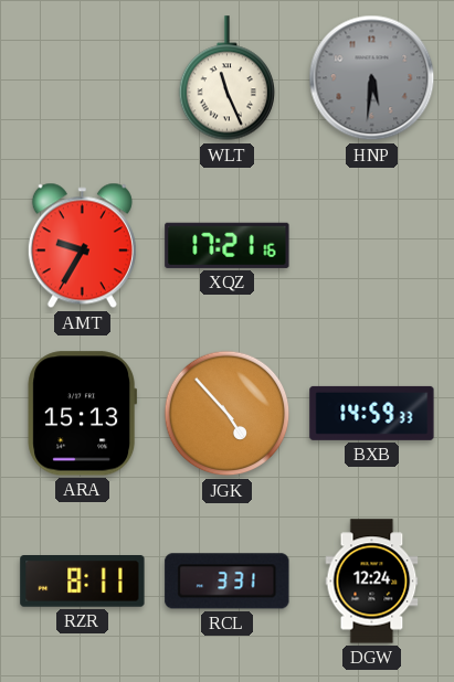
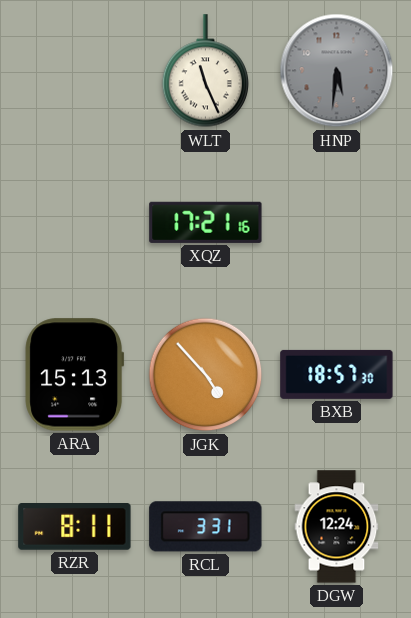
AMT: 9:35 -> none (82, 246)
BXB: 14:59 -> 18:57 (337, 374)
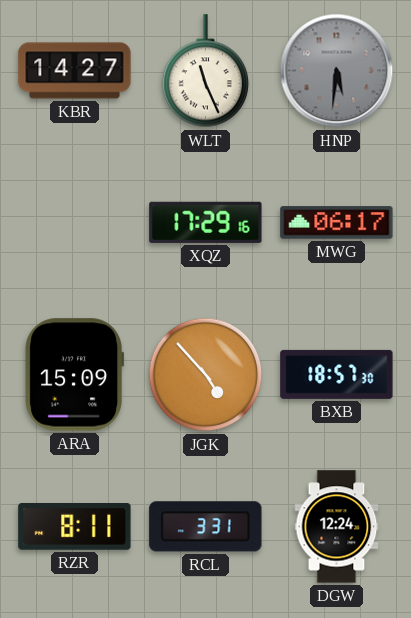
KBR: none -> 14:27 (75, 71)
XQZ: 17:21 -> 17:29 (206, 222)
MWG: none -> 06:17 (337, 223)
ARA: 15:13 -> 15:09 (75, 375)
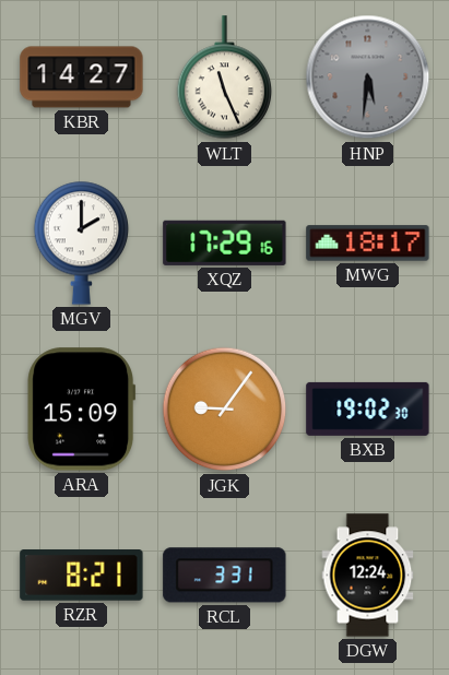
MGV: none -> 2:00 (82, 242)
MWG: 06:17 -> 18:17 (368, 244)
JGK: 4:53 -> 9:06 (225, 410)
BXB: 18:57 -> 19:02 (368, 408)
RZR: 8:11 -> 8:21 (82, 576)
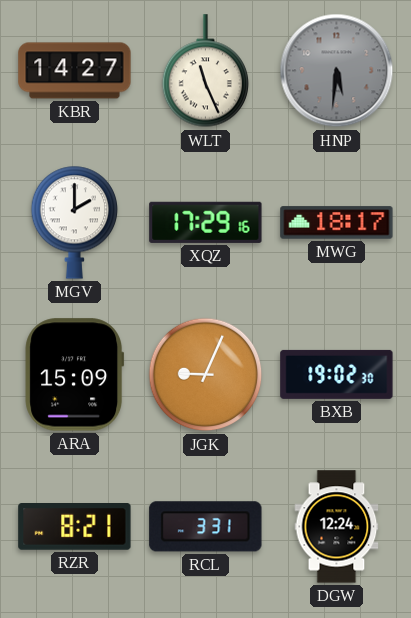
JGK: 9:06 -> 9:04 (206, 375)
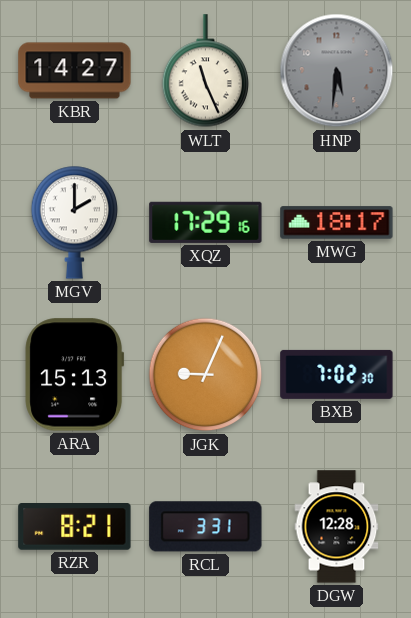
ARA: 15:09 -> 15:13 (75, 375)
BXB: 19:02 -> 7:02 (337, 374)
DGW: 12:24 -> 12:28 (337, 527)
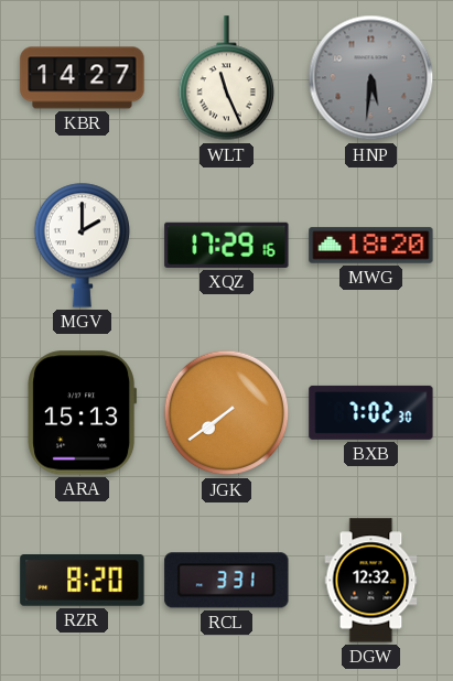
MWG: 18:17 -> 18:20 (371, 246)
JGK: 9:04 -> 7:39 (227, 413)
RZR: 8:21 -> 8:20 (83, 581)
DGW: 12:28 -> 12:32 (371, 581)
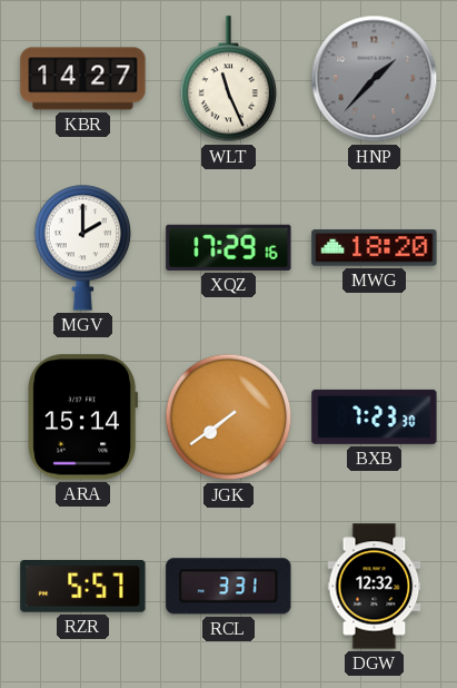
HNP: 5:31 -> 1:37 (375, 79)
ARA: 15:13 -> 15:14 (83, 417)
BXB: 7:02 -> 7:23 (375, 416)
RZR: 8:20 -> 5:57 (83, 587)
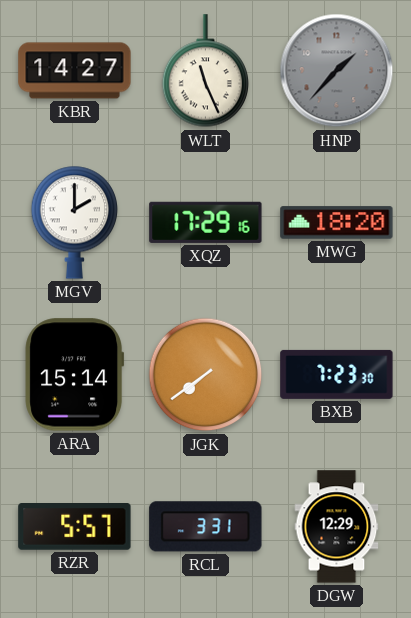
DGW: 12:32 -> 12:29 (337, 527)
